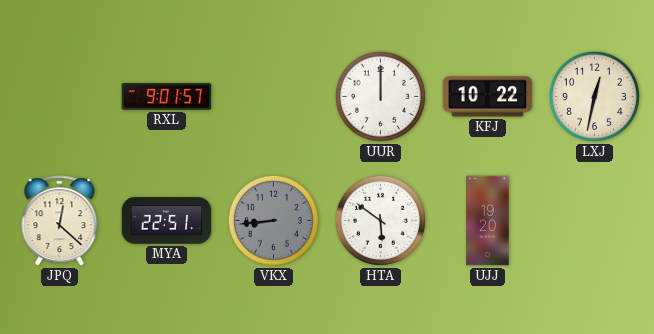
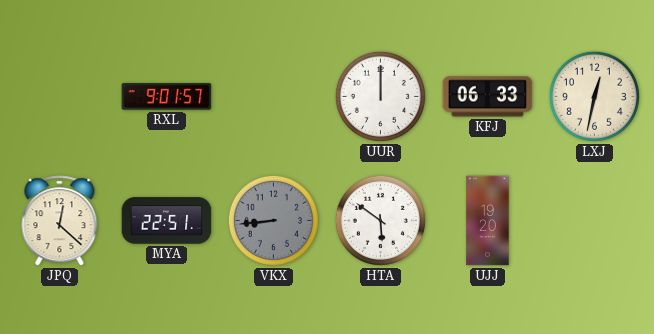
KFJ: 10:22 -> 06:33 (488, 97)
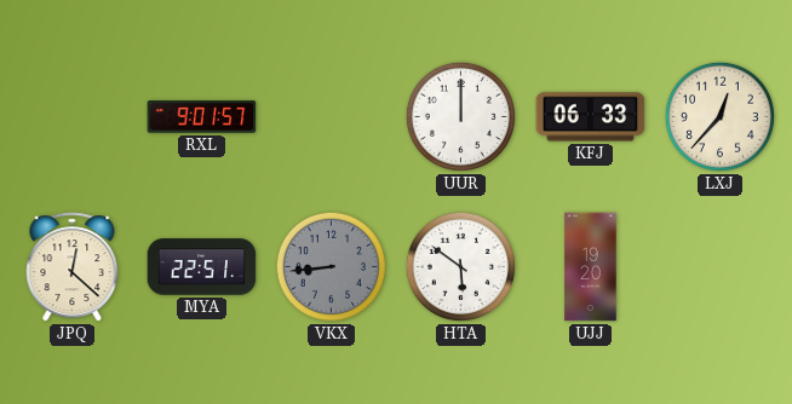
LXJ: 12:32 -> 12:37 (719, 116)
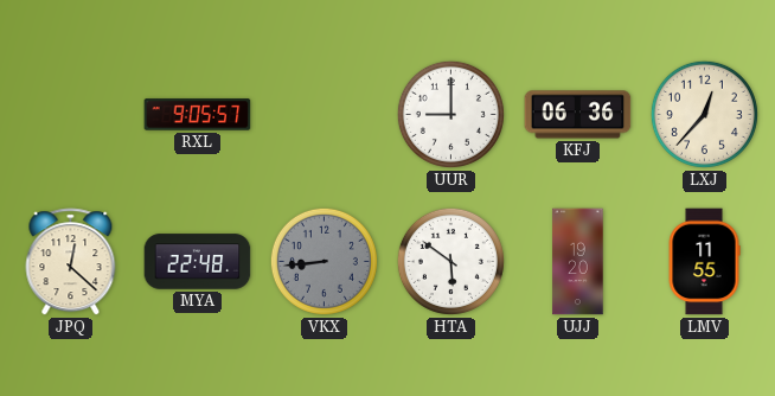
RXL: 9:01 -> 9:05 (198, 115)
UUR: 12:00 -> 9:00 (450, 114)
KFJ: 06:33 -> 06:36 (578, 115)
MYA: 22:51 -> 22:48 (198, 262)
LMV: none -> 11:55 (704, 262)
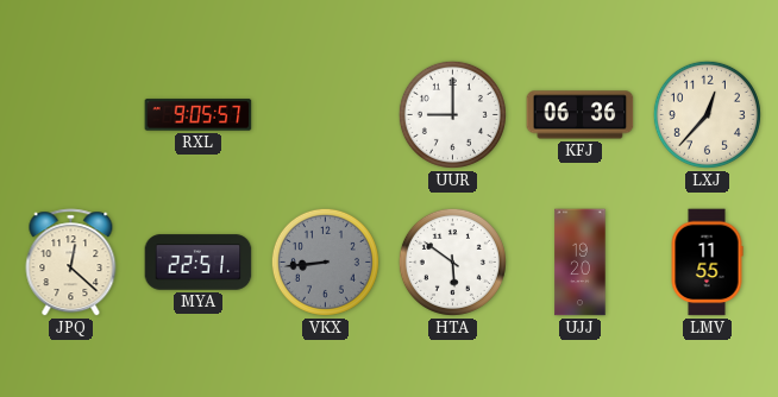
MYA: 22:48 -> 22:51 (199, 263)
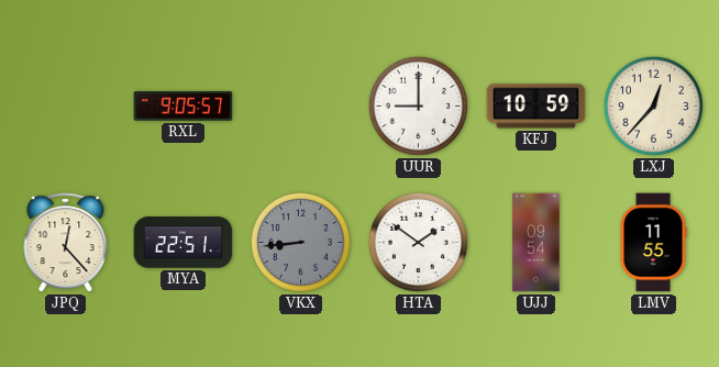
KFJ: 06:36 -> 10:59 (537, 107)
JPQ: 12:22 -> 12:23 (66, 243)
HTA: 5:51 -> 1:51 (418, 242)
UJJ: 19:20 -> 09:54 (537, 243)
